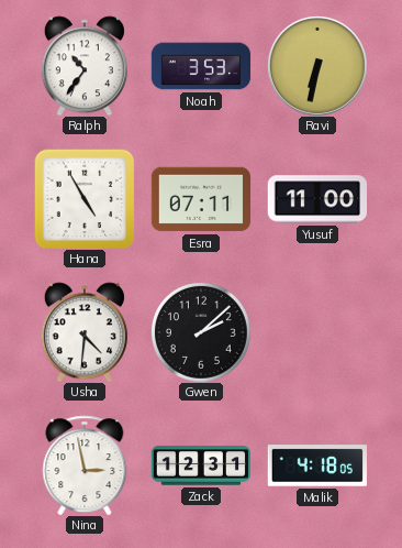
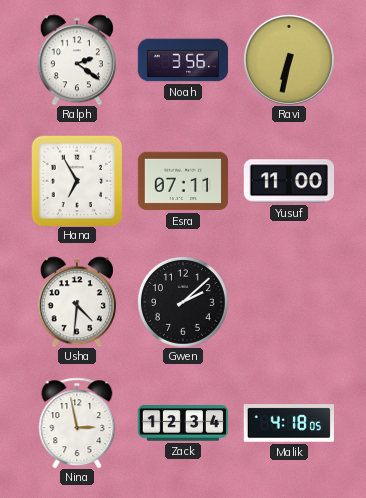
Ralph: 10:36 -> 2:21 (77, 60)
Noah: 3:53 -> 3:56 (183, 60)
Hana: 4:55 -> 6:55 (77, 181)
Zack: 12:31 -> 12:34 (182, 423)
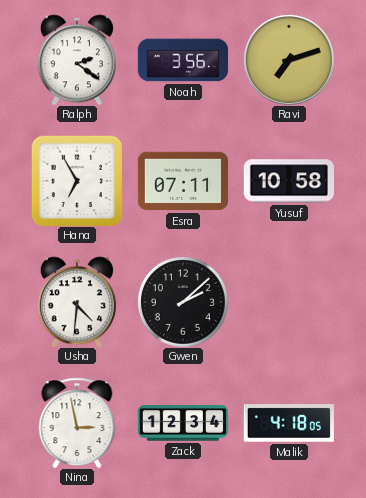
Ravi: 6:32 -> 7:12 (289, 60)
Yusuf: 11:00 -> 10:58 (288, 181)
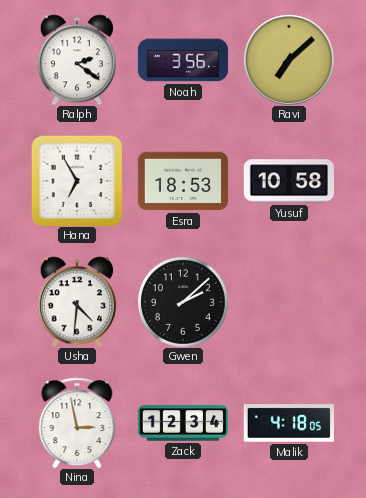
Ravi: 7:12 -> 7:08 (289, 60)
Esra: 07:11 -> 18:53 (182, 181)
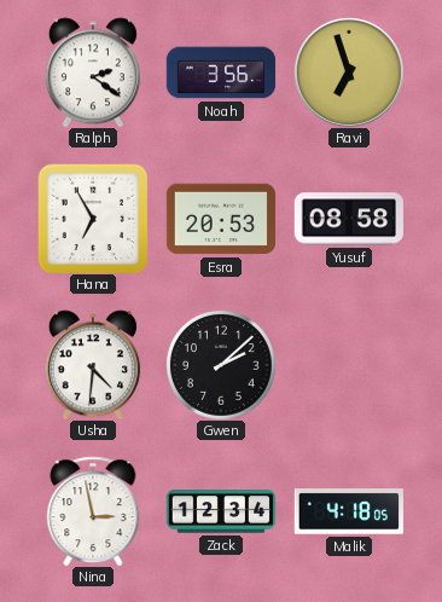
Ravi: 7:08 -> 6:57 (349, 73)
Esra: 18:53 -> 20:53 (220, 219)
Yusuf: 10:58 -> 08:58 (348, 219)
